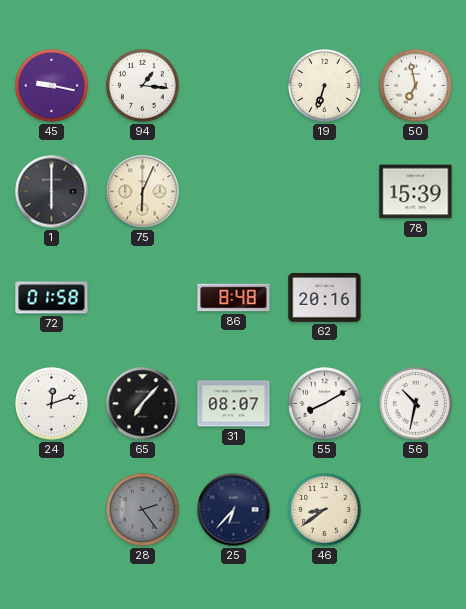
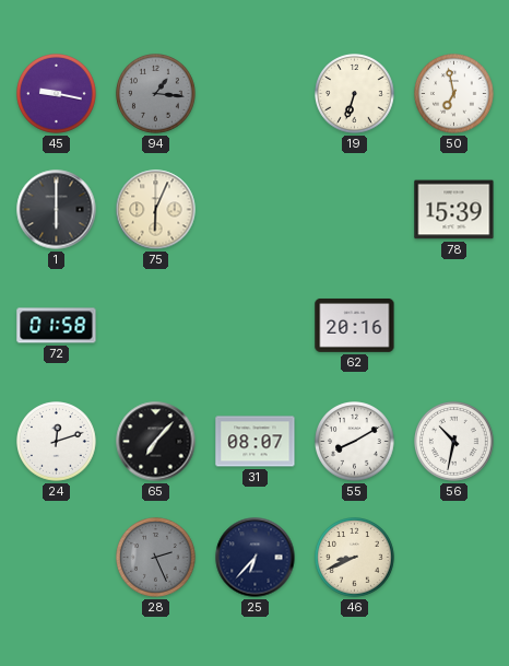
94 dial: white -> grey (156, 94)
86: 8:48 -> none (234, 298)
28: 2:24 -> 2:26 (156, 558)
46: 8:39 -> 8:41 (355, 558)
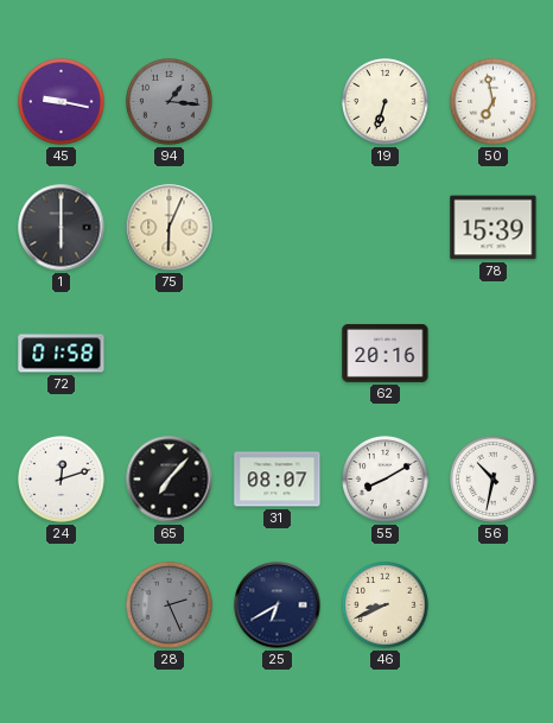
25: 6:37 -> 6:40 (278, 605)
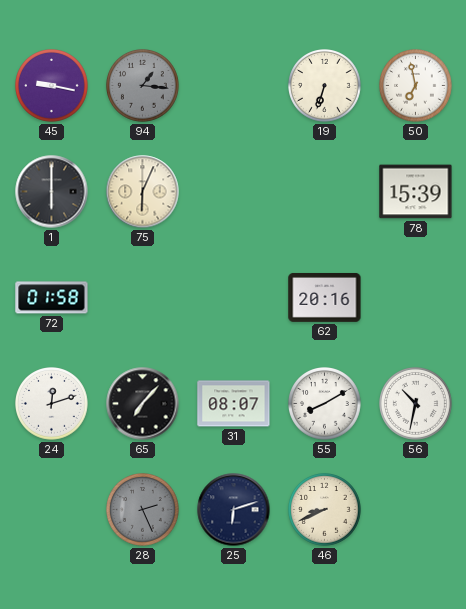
25: 6:40 -> 6:12 (234, 510)
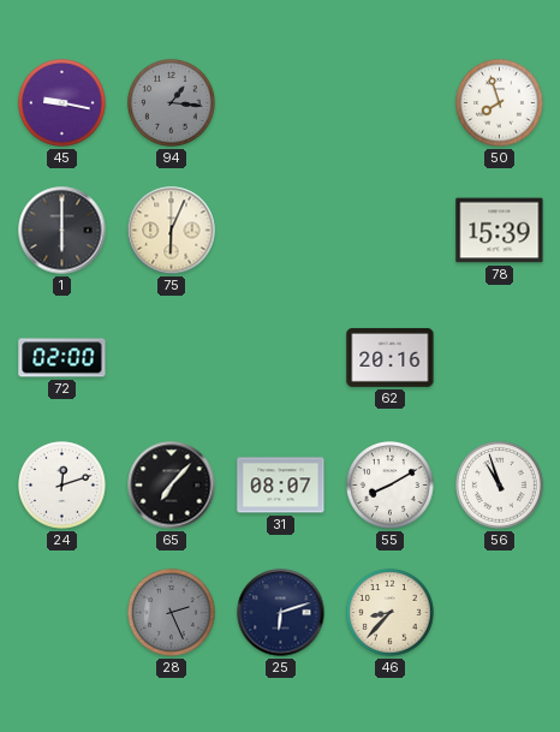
19: 6:33 -> none (325, 86)
50: 6:58 -> 7:57 (500, 103)
72: 01:58 -> 02:00 (62, 358)
56: 10:32 -> 10:57 (500, 486)
46: 8:41 -> 8:37 (391, 613)
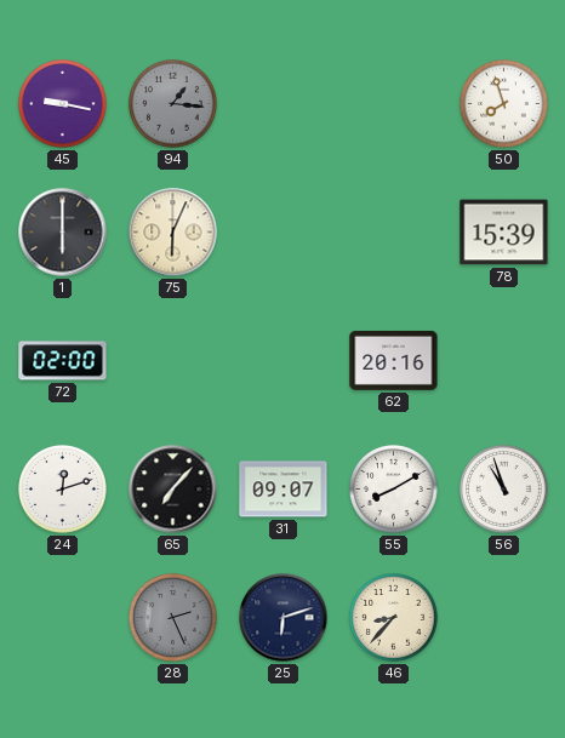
31: 08:07 -> 09:07 (284, 490)
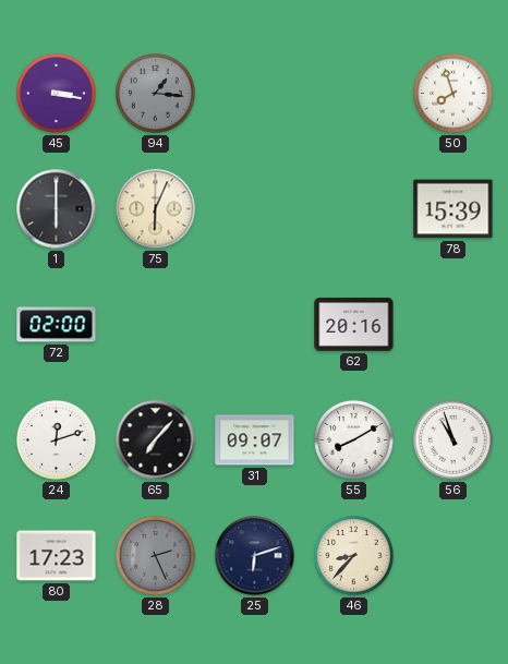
45: 9:17 -> 3:17 (57, 94)
80: none -> 17:23 (57, 556)
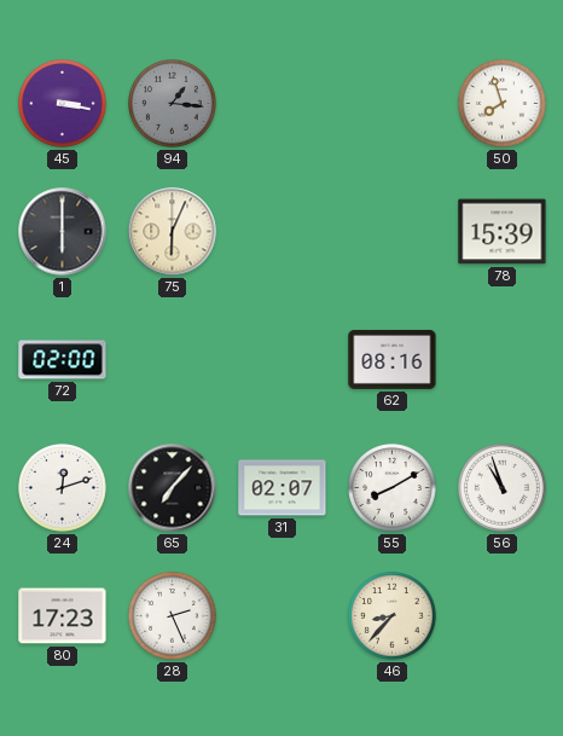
62: 20:16 -> 08:16 (393, 359)
31: 09:07 -> 02:07 (283, 488)
28 dial: grey -> white (173, 616)
25: 6:12 -> none (255, 556)
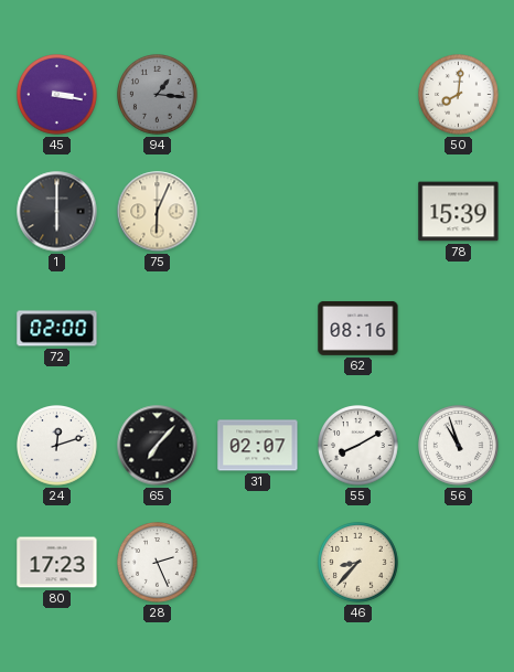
50: 7:57 -> 8:01 (459, 95)
